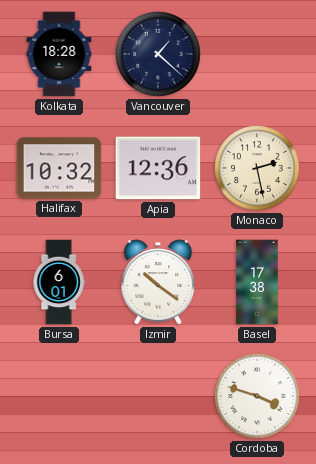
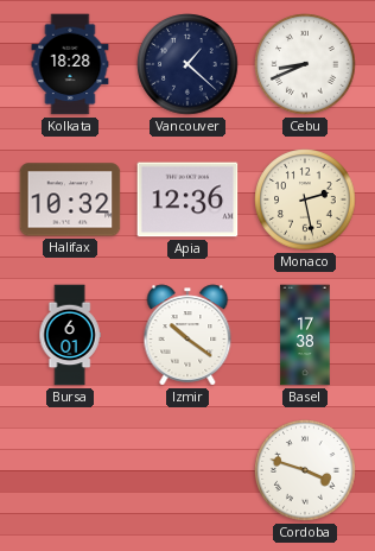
Cebu: none -> 8:41 (305, 64)
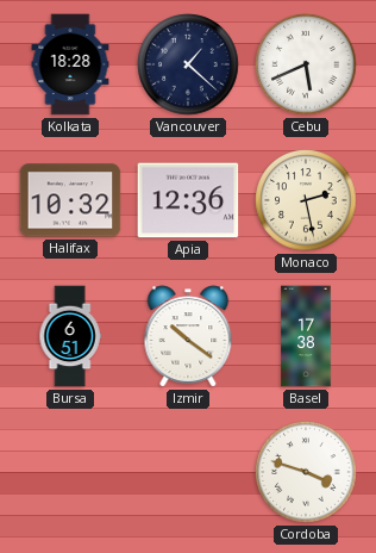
Cebu: 8:41 -> 5:41 (306, 64)
Bursa: 6:01 -> 6:51 (70, 336)
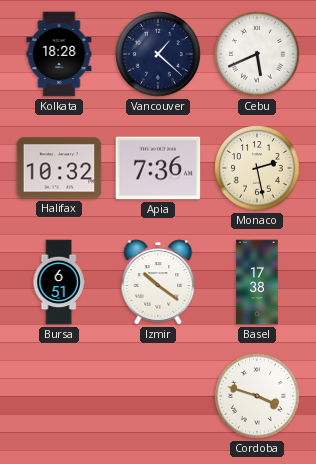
Apia: 12:36 -> 7:36 (158, 168)
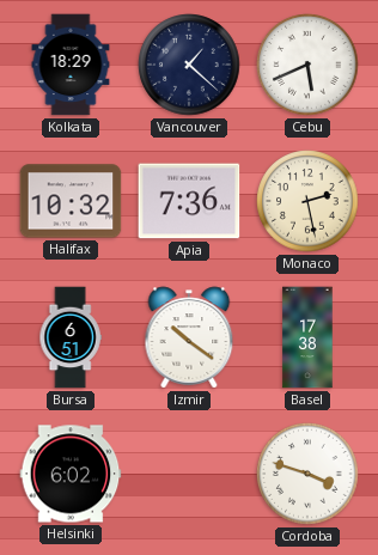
Kolkata: 18:28 -> 18:29 (71, 65)
Helsinki: none -> 6:02 (71, 474)
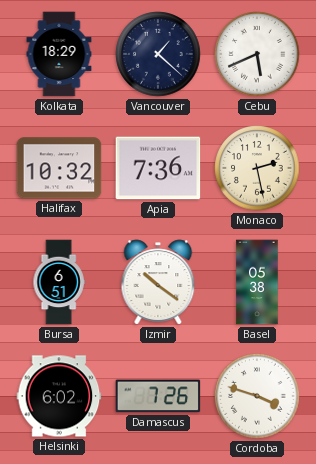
Basel: 17:38 -> 05:38 (257, 282)
Damascus: none -> 7:26 (158, 396)
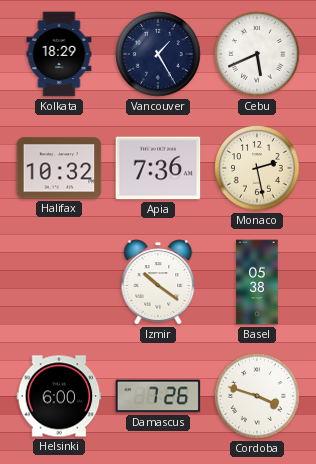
Vancouver: 1:22 -> 1:25 (158, 54)
Bursa: 6:51 -> none (59, 282)
Helsinki: 6:02 -> 6:00 (59, 396)
